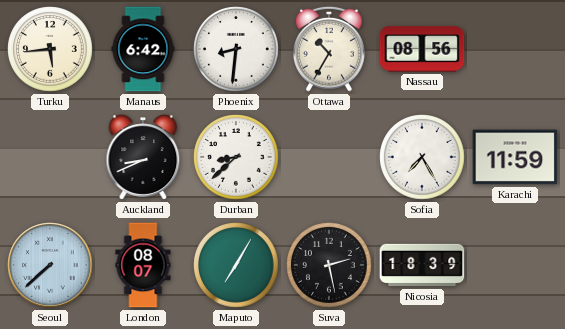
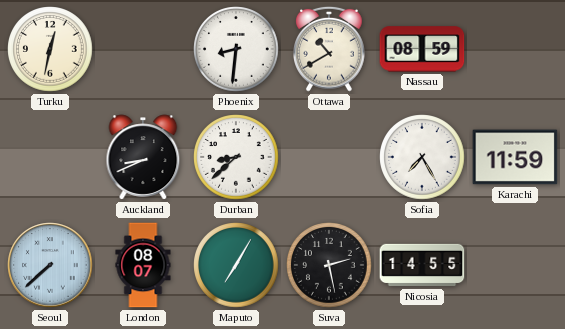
Turku: 5:44 -> 12:32 (50, 49)
Manaus: 6:42 -> none (143, 49)
Ottawa: 10:35 -> 10:40 (330, 49)
Nassau: 08:56 -> 08:59 (422, 49)
Nicosia: 18:39 -> 14:55 (422, 265)
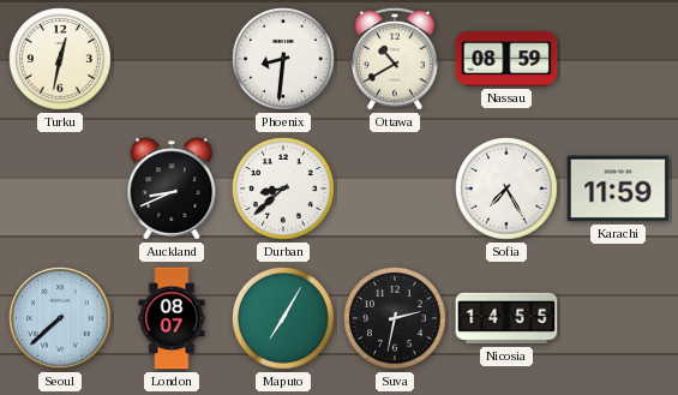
Suva: 2:28 -> 2:32 (395, 318)
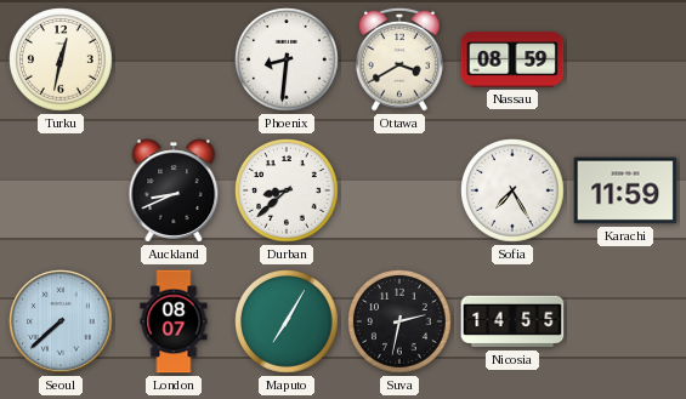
Ottawa: 10:40 -> 3:40 (401, 59)
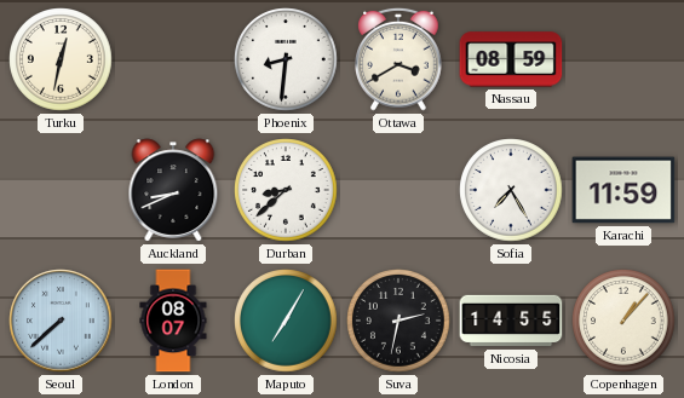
Copenhagen: none -> 1:07 (623, 321)
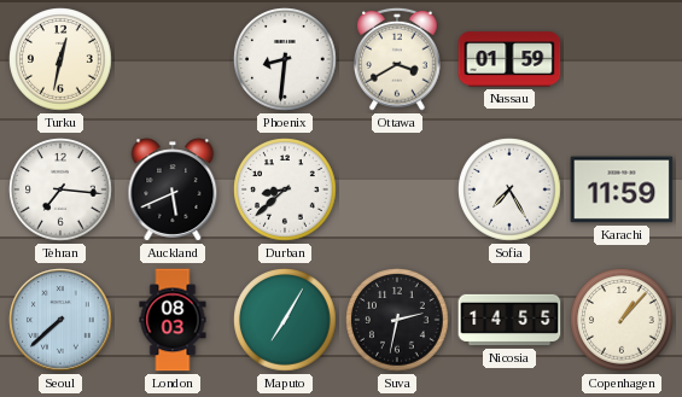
Nassau: 08:59 -> 01:59 (509, 59)
Tehran: none -> 7:16 (60, 189)
Auckland: 8:41 -> 5:41 (173, 189)
London: 08:07 -> 08:03 (173, 320)
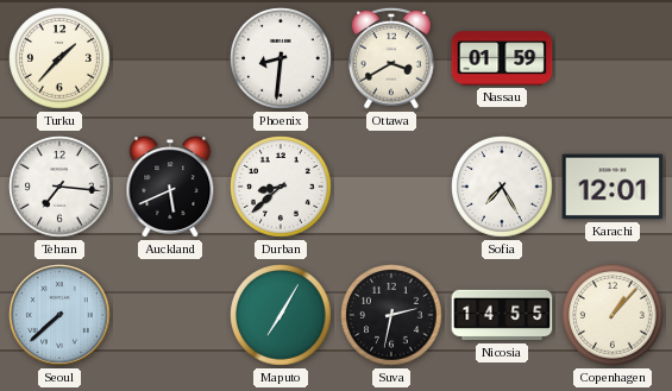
Turku: 12:32 -> 1:37 (59, 58)
Karachi: 11:59 -> 12:01 (613, 187)
London: 08:03 -> none (173, 320)
